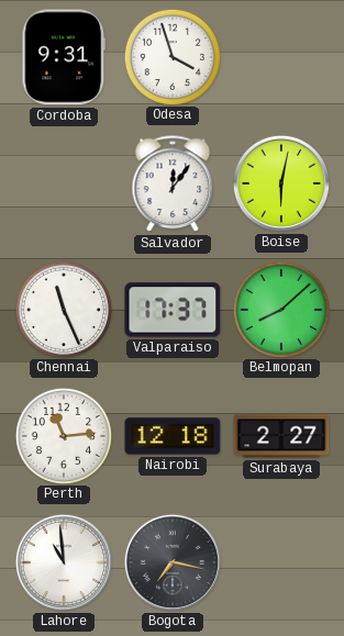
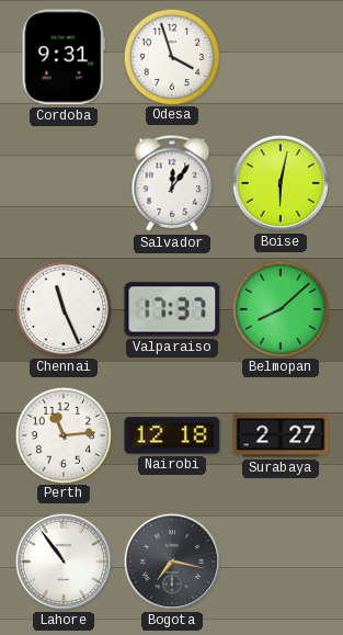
Lahore: 10:59 -> 10:54 (64, 562)
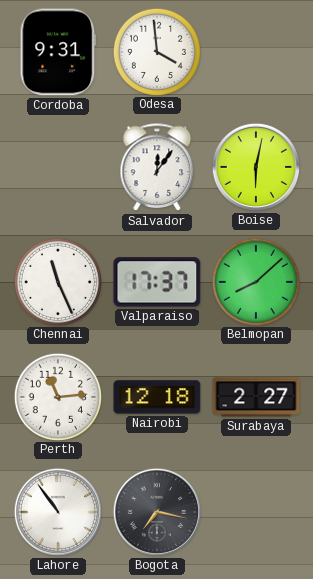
Odesa: 3:57 -> 3:59 (156, 51)
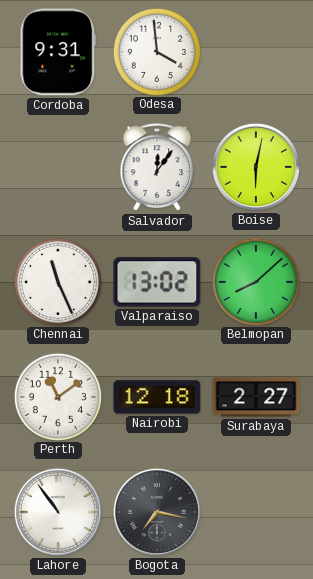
Valparaiso: 17:37 -> 13:02 (157, 282)
Perth: 11:14 -> 11:09 (57, 396)
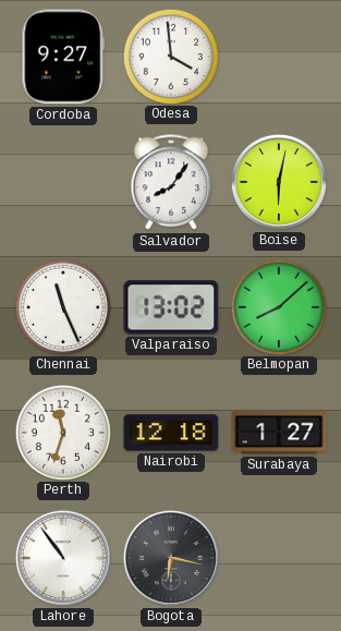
Cordoba: 9:31 -> 9:27 (63, 57)
Salvador: 12:06 -> 8:06 (171, 183)
Perth: 11:09 -> 11:33 (62, 432)
Surabaya: 2:27 -> 1:27 (279, 433)
Bogota: 7:17 -> 6:17 (171, 558)
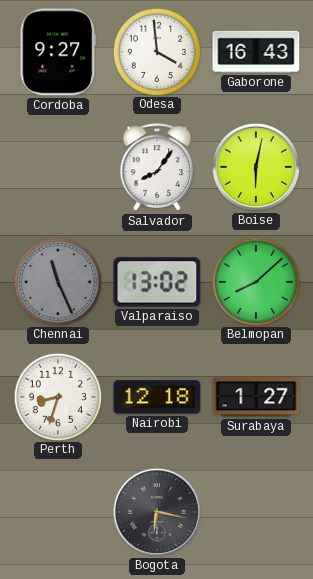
Gaborone: none -> 16:43 (256, 52)
Chennai dial: white -> grey (57, 281)
Perth: 11:33 -> 8:33 (57, 396)
Lahore: 10:54 -> none (63, 558)
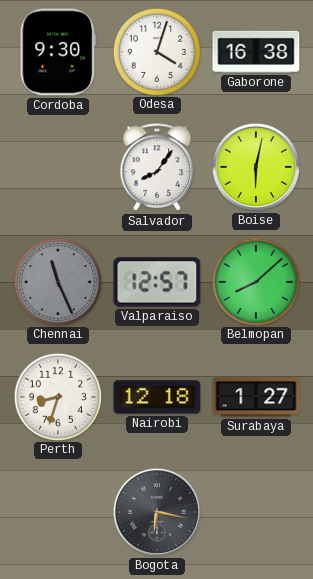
Cordoba: 9:27 -> 9:30 (58, 52)
Odesa: 3:59 -> 4:03 (156, 51)
Gaborone: 16:43 -> 16:38 (256, 52)
Valparaiso: 13:02 -> 12:57 (157, 282)
